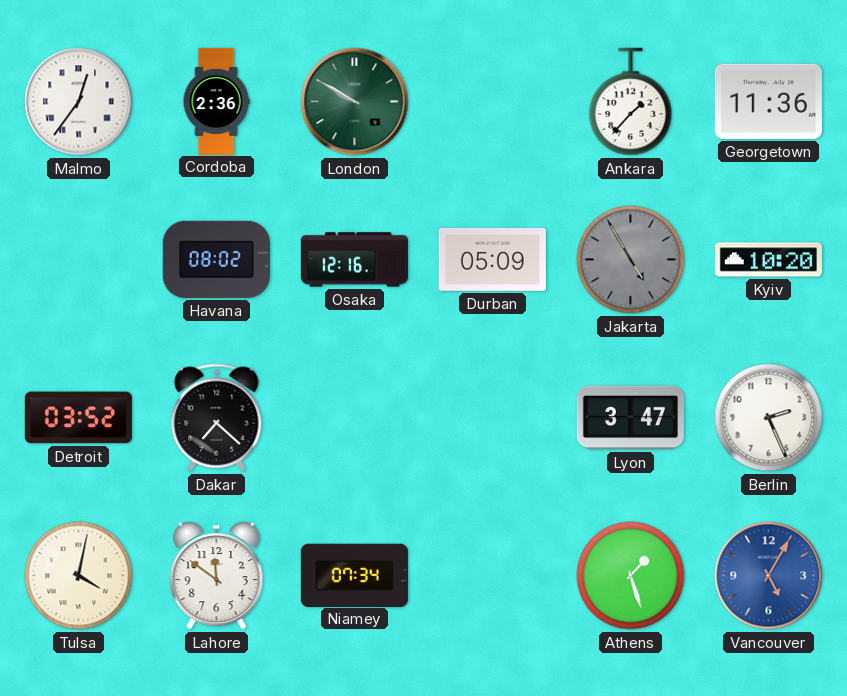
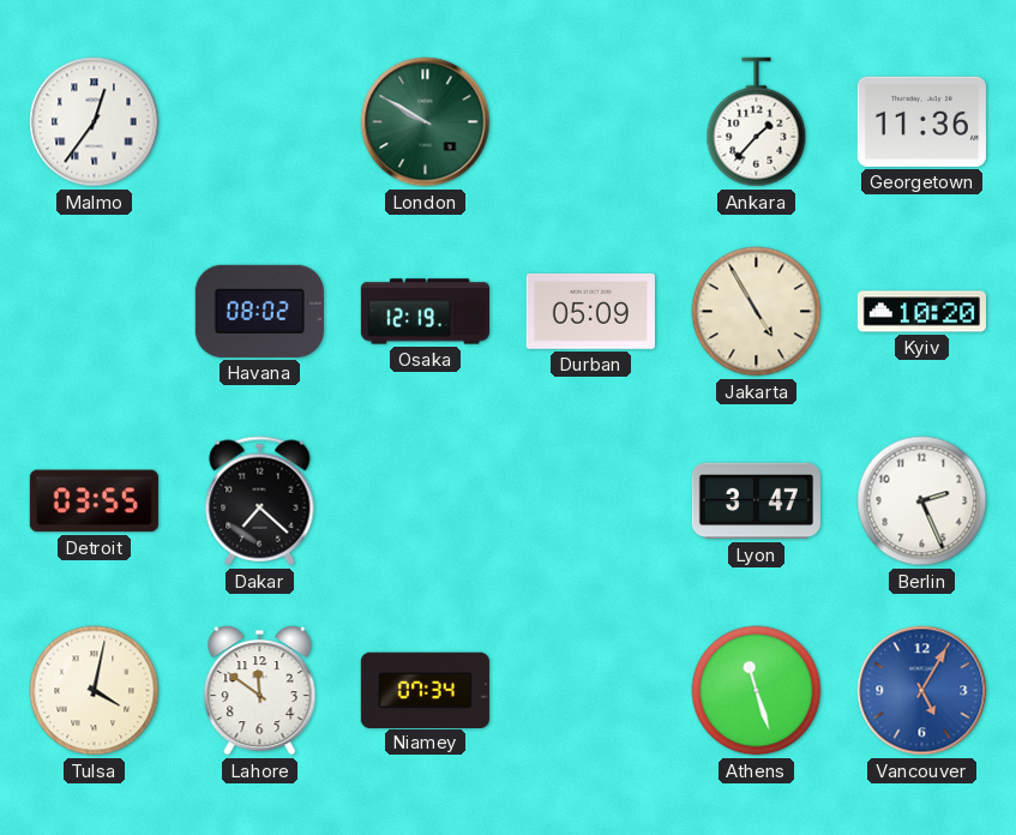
Cordoba: 2:36 -> none (216, 101)
Osaka: 12:16 -> 12:19 (425, 312)
Jakarta dial: grey -> cream (757, 312)
Detroit: 03:52 -> 03:55 (94, 501)
Athens: 1:27 -> 11:27 (757, 691)
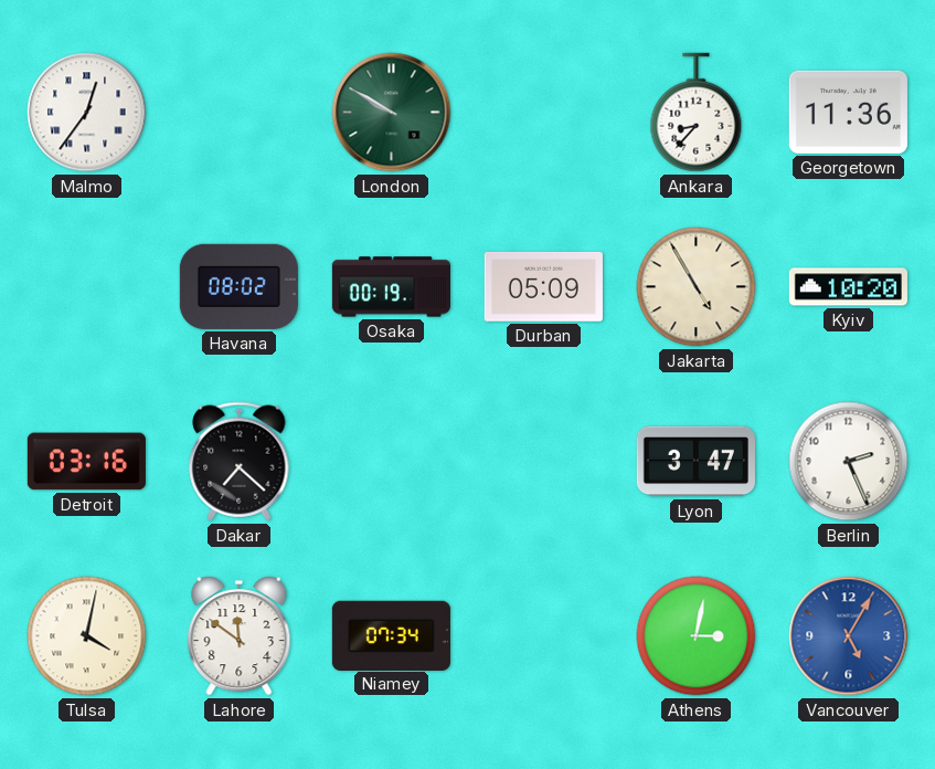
Ankara: 1:37 -> 8:37 (697, 113)
Osaka: 12:19 -> 00:19 (391, 287)
Detroit: 03:55 -> 03:16 (86, 462)
Athens: 11:27 -> 3:02 (697, 636)
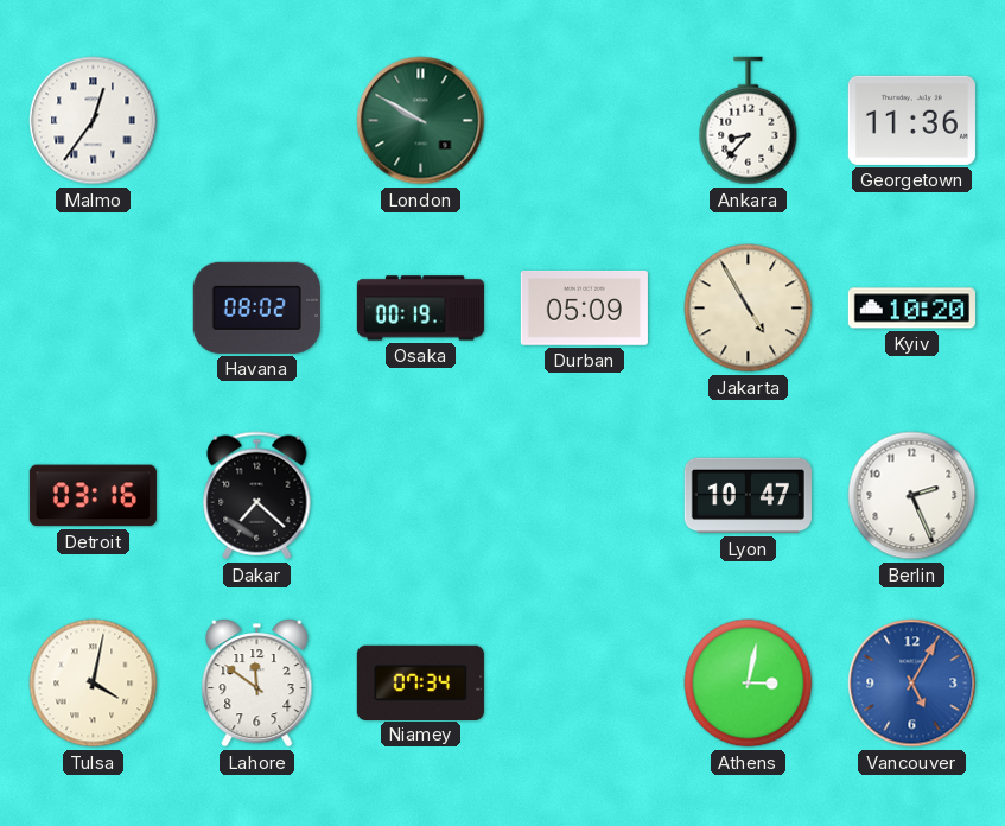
Lyon: 3:47 -> 10:47 (748, 496)
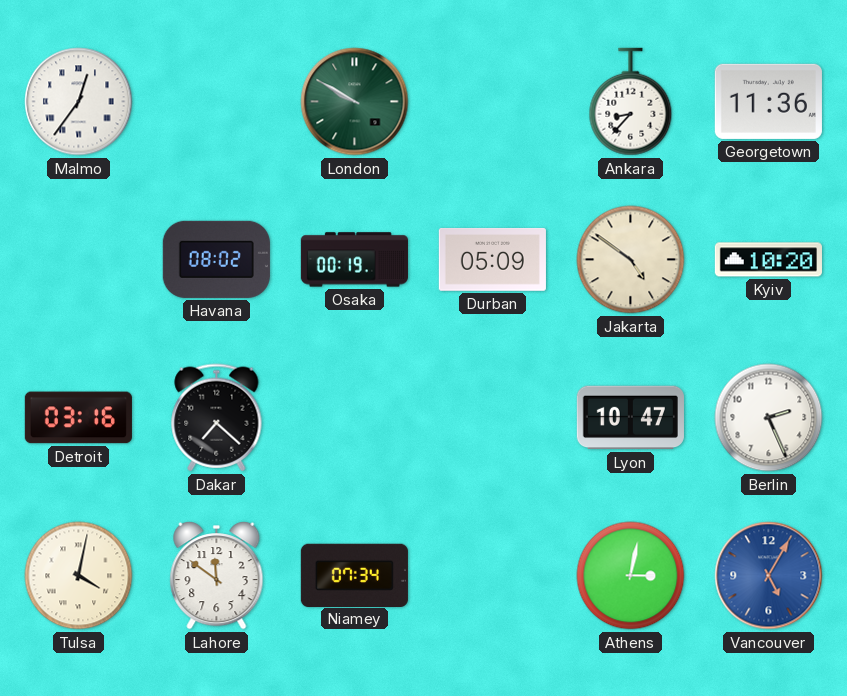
Jakarta: 4:55 -> 4:51 (631, 260)
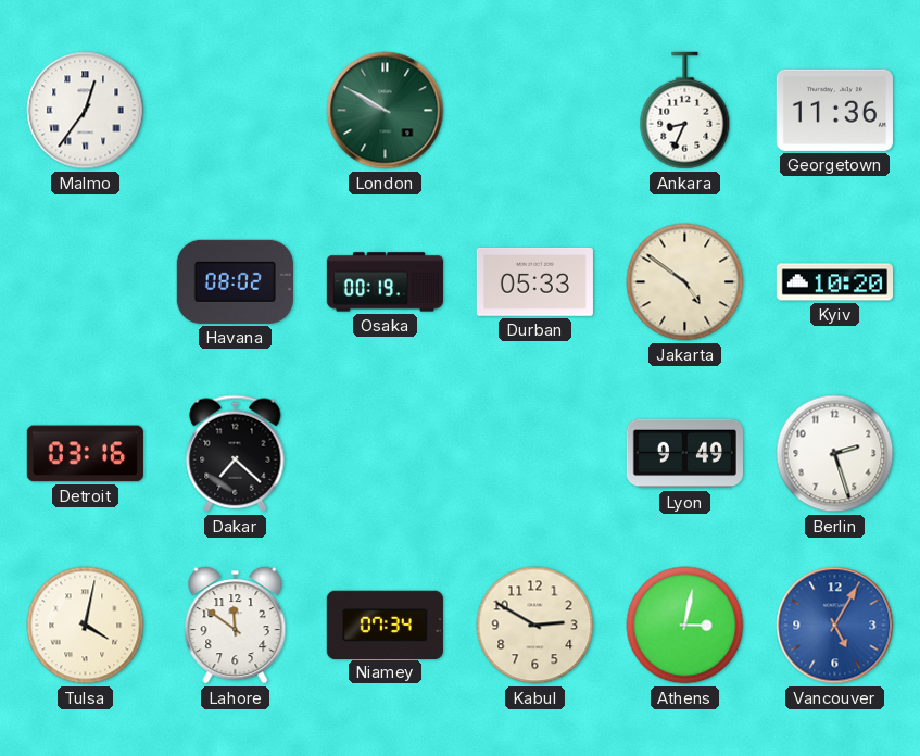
Ankara: 8:37 -> 8:34 (685, 111)
Durban: 05:09 -> 05:33 (534, 282)
Lyon: 10:47 -> 9:49 (684, 454)
Berlin: 2:26 -> 2:27 (835, 454)
Kabul: none -> 2:50 (535, 626)
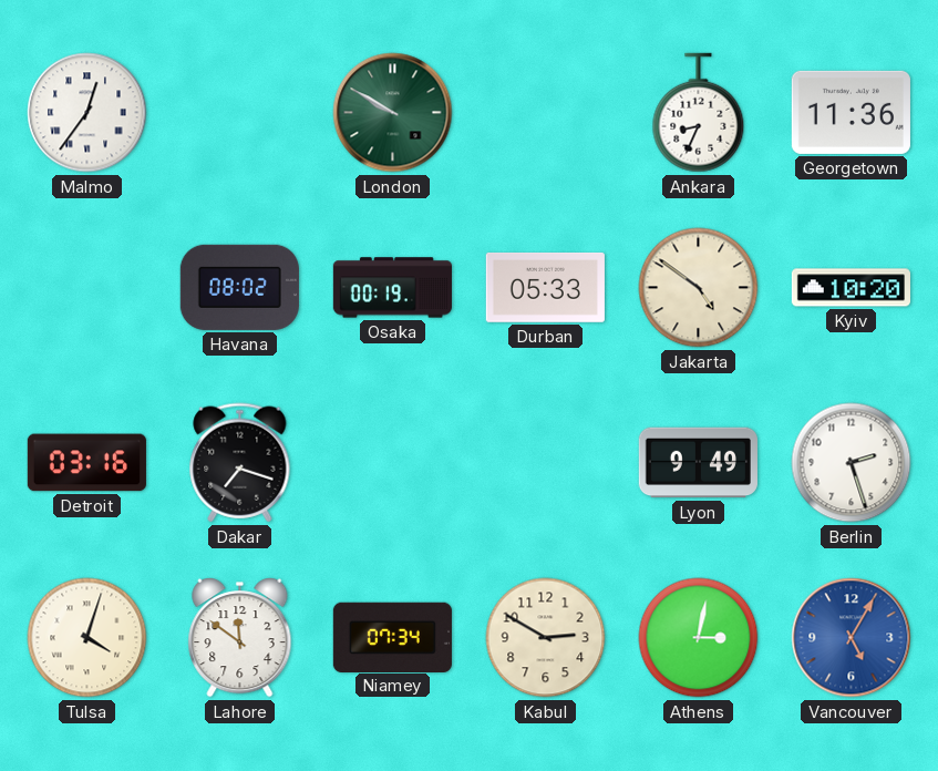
Dakar: 7:22 -> 7:18 (240, 463)
Tulsa: 4:02 -> 4:03 (87, 638)
